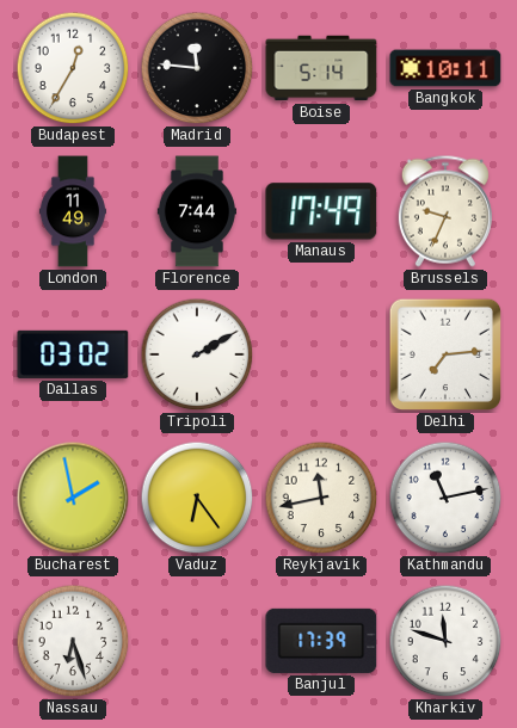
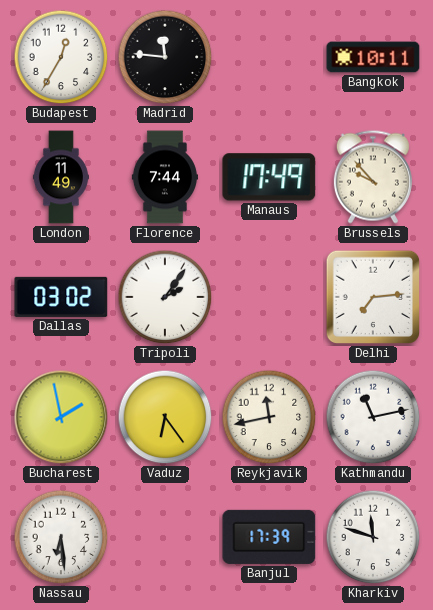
Boise: 5:14 -> none (321, 68)
Brussels: 9:34 -> 9:53 (373, 177)
Tripoli: 2:10 -> 2:06 (165, 297)
Nassau: 6:27 -> 6:29 (61, 537)
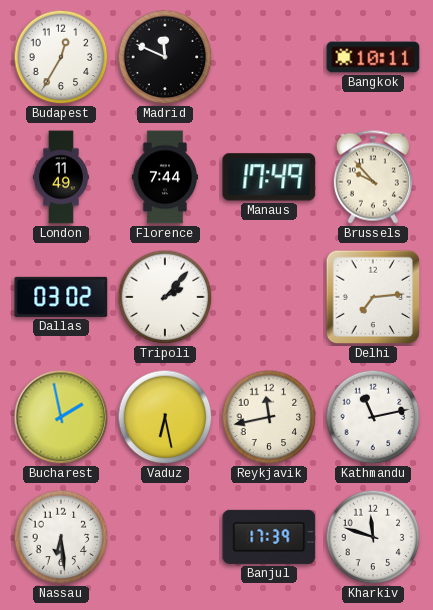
Madrid: 11:46 -> 11:49 (165, 57)
Tripoli: 2:06 -> 2:07 (165, 297)
Vaduz: 6:24 -> 6:28 (165, 417)
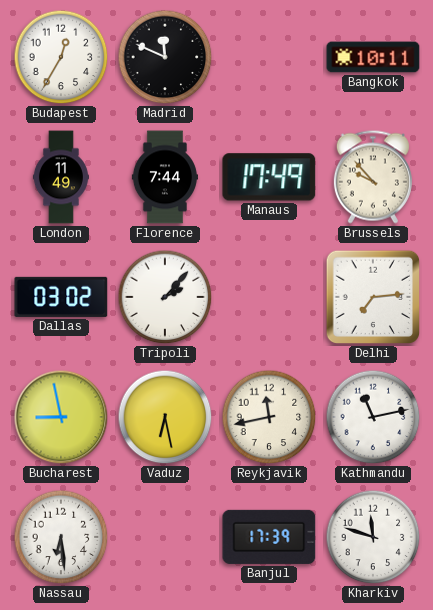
Bucharest: 1:58 -> 8:58 (61, 417)
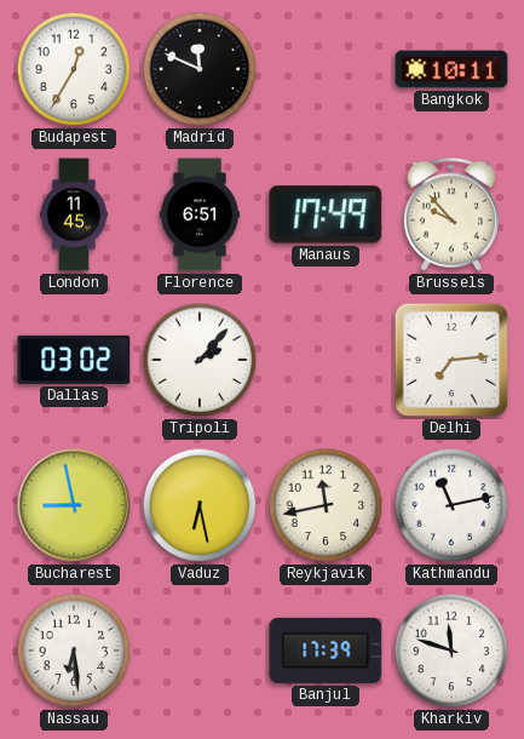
London: 11:49 -> 11:45 (74, 214)
Florence: 7:44 -> 6:51 (200, 214)
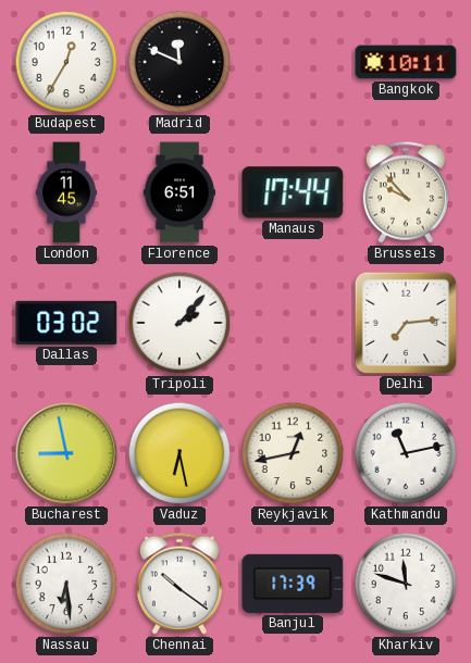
Manaus: 17:49 -> 17:44 (293, 192)
Reykjavik: 11:43 -> 12:43 (293, 453)
Chennai: none -> 10:21 (179, 584)
